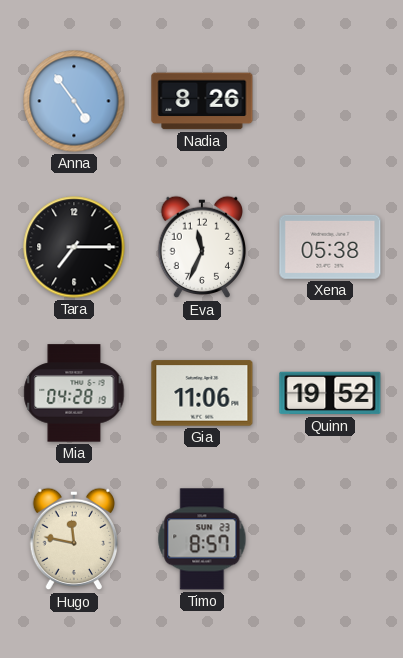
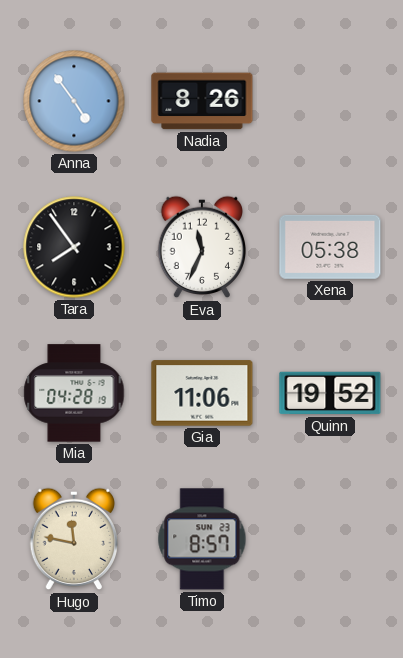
Tara: 7:15 -> 7:54 (74, 247)
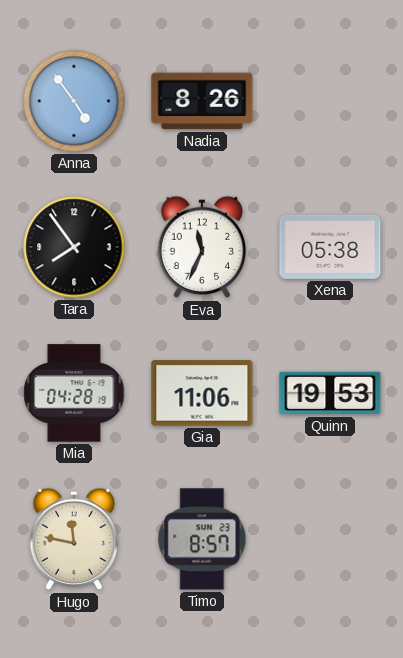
Quinn: 19:52 -> 19:53 (330, 393)
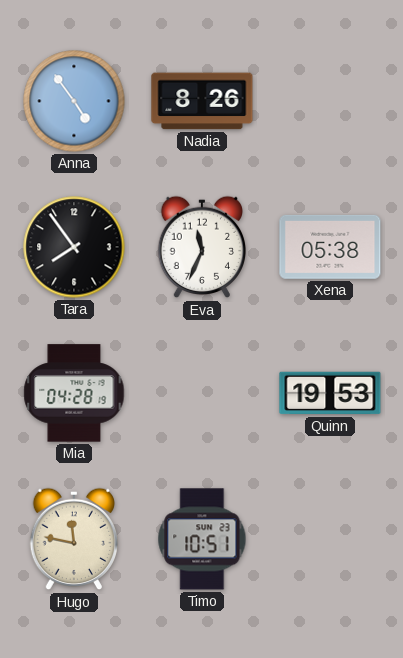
Gia: 11:06 -> none (202, 393)
Timo: 8:57 -> 10:51 (202, 539)
